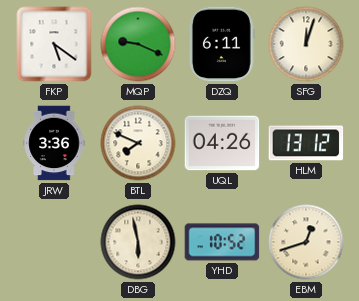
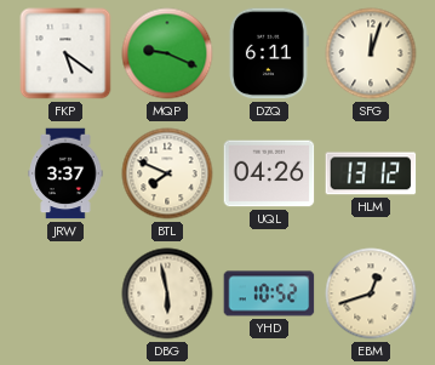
JRW: 3:36 -> 3:37 (65, 173)
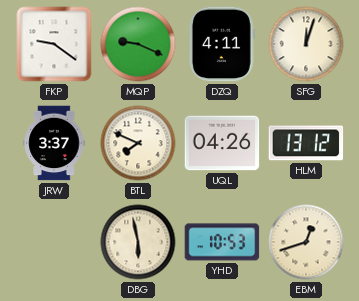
FKP: 5:21 -> 9:21 (54, 44)
DZQ: 6:11 -> 4:11 (222, 44)
YHD: 10:52 -> 10:53 (222, 242)
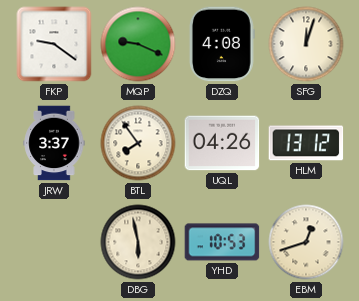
DZQ: 4:11 -> 4:08 (222, 44)
BTL: 7:49 -> 7:54 (138, 143)
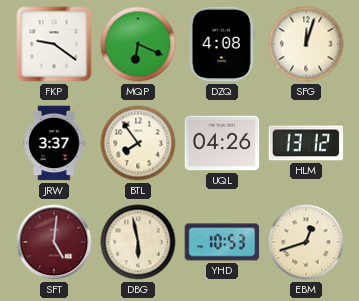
MQP: 9:19 -> 6:19 (138, 44)
SFT: none -> 5:01 (54, 242)
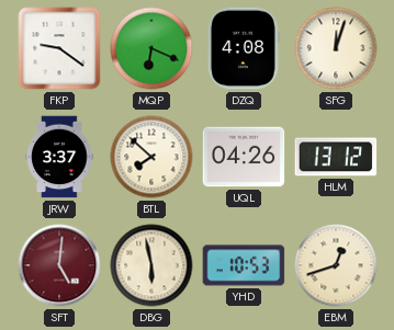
BTL: 7:54 -> 7:52 (151, 157)
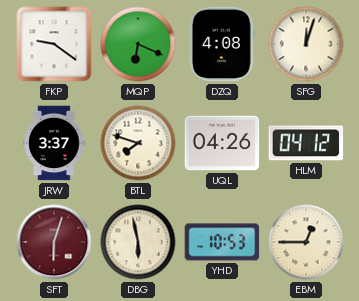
BTL: 7:52 -> 7:48 (138, 143)
HLM: 13:12 -> 04:12 (306, 143)
SFT: 5:01 -> 6:03 (54, 242)
EBM: 12:42 -> 12:45 (306, 242)
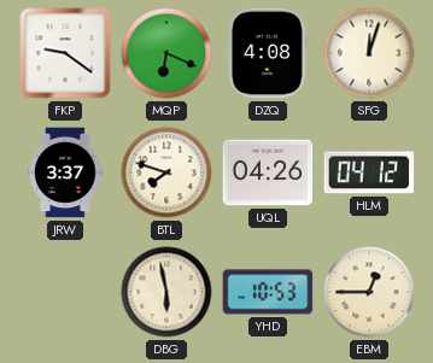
SFT: 6:03 -> none (54, 242)
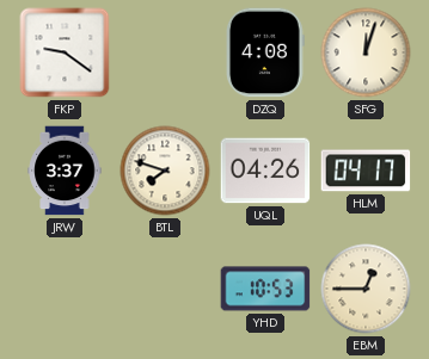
MQP: 6:19 -> none (166, 53)
HLM: 04:12 -> 04:17 (366, 171)
DBG: 5:58 -> none (166, 292)
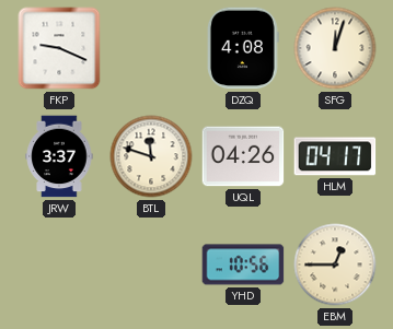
FKP: 9:21 -> 9:19 (59, 48)
BTL: 7:48 -> 11:48 (151, 156)
YHD: 10:53 -> 10:56 (243, 265)
